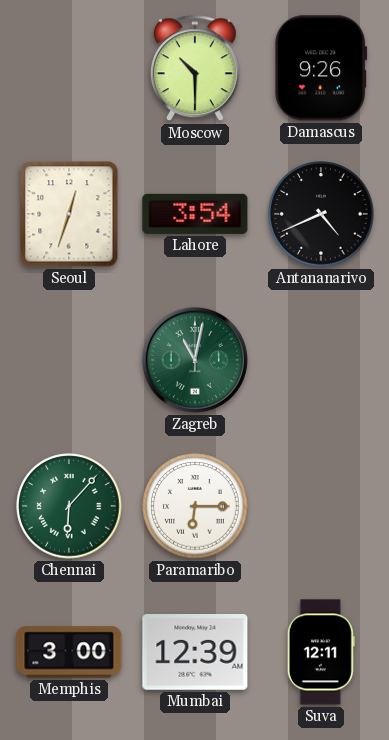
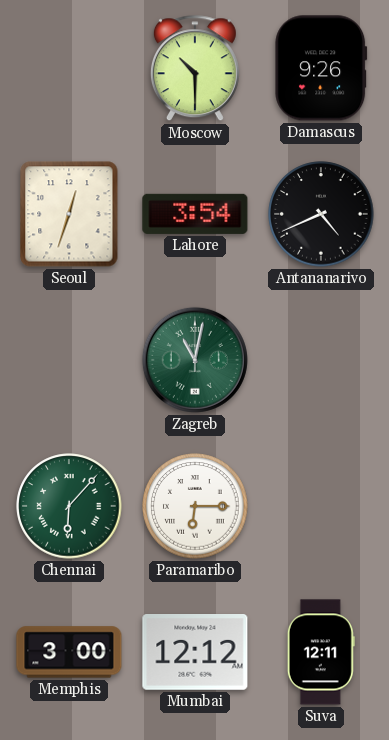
Mumbai: 12:39 -> 12:12 (195, 653)
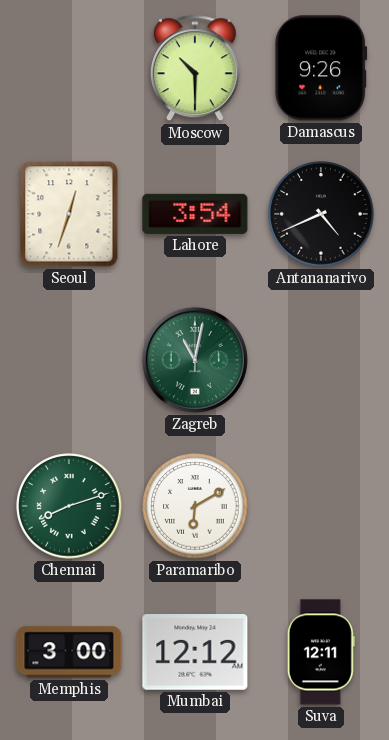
Chennai: 6:07 -> 8:12 (69, 506)
Paramaribo: 6:15 -> 6:10 (195, 506)
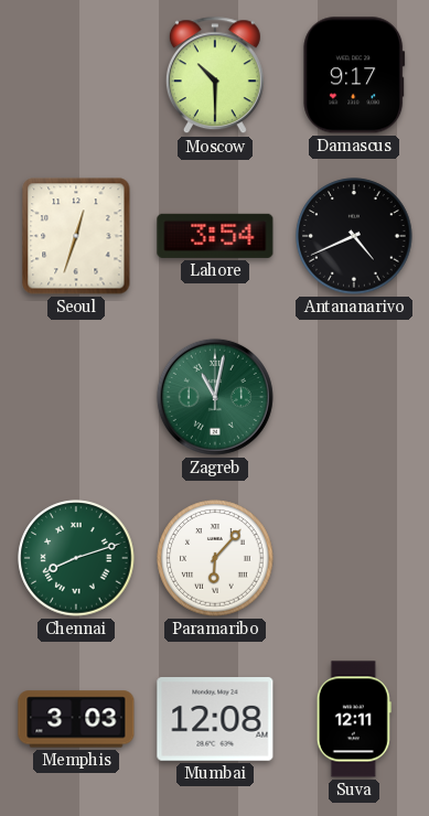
Damascus: 9:26 -> 9:17 (354, 75)
Paramaribo: 6:10 -> 6:07 (215, 558)
Memphis: 3:00 -> 3:03 (76, 719)
Mumbai: 12:12 -> 12:08 (215, 720)
